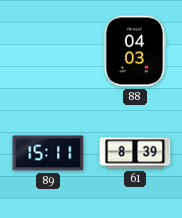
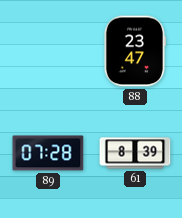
88: 04:03 -> 23:47 (134, 51)
89: 15:11 -> 07:28 (48, 153)
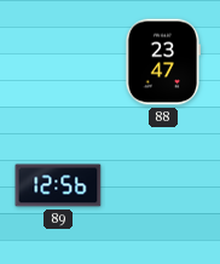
89: 07:28 -> 12:56 (58, 185)
61: 8:39 -> none (135, 153)
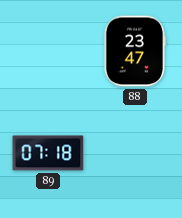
89: 12:56 -> 07:18 (48, 153)
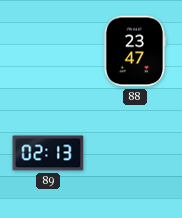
89: 07:18 -> 02:13 (48, 153)
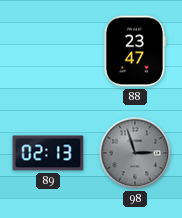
98: none -> 2:57 (135, 153)
